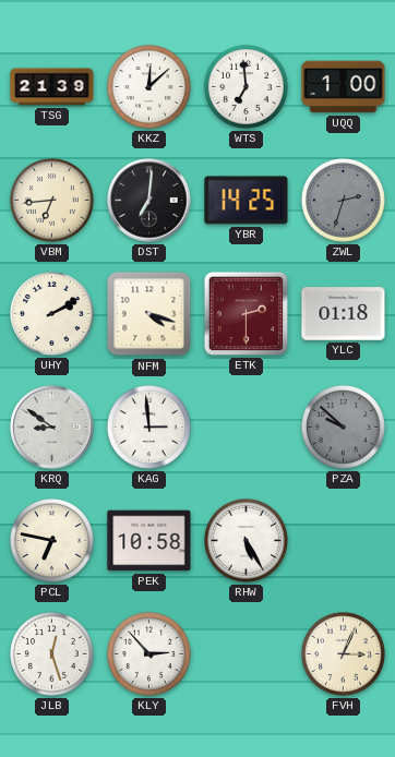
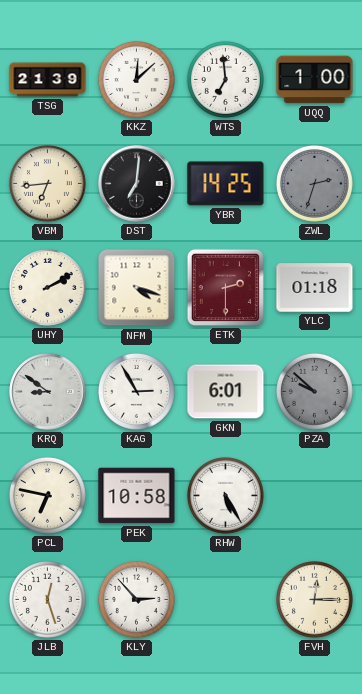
KAG: 2:59 -> 2:55 (136, 391)
GKN: none -> 6:01 (226, 392)
FVH: 3:04 -> 12:15 (314, 599)
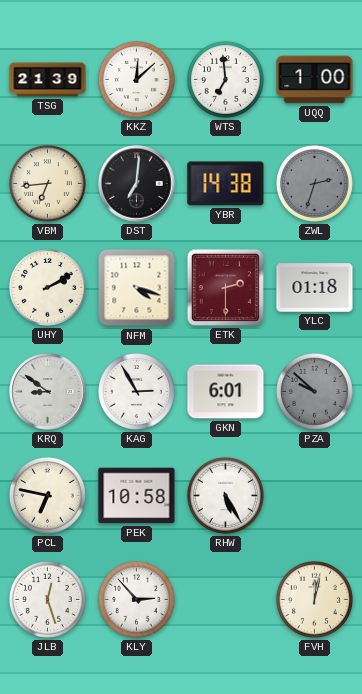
YBR: 14:25 -> 14:38 (226, 184)
FVH: 12:15 -> 12:02 (314, 599)
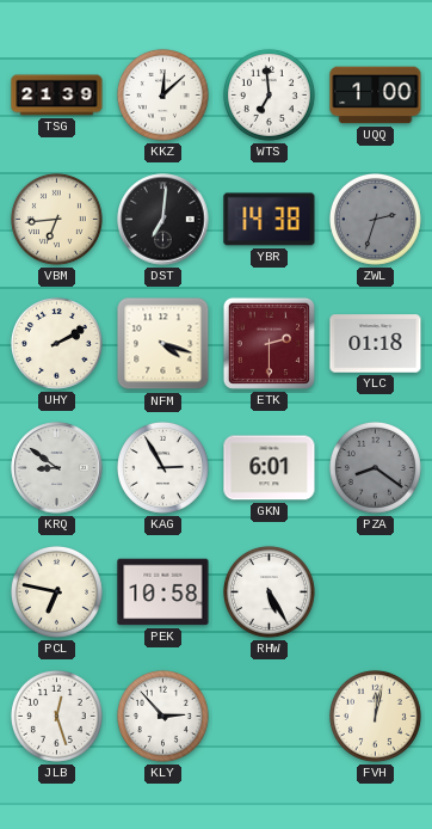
PZA: 9:52 -> 8:21 (375, 467)
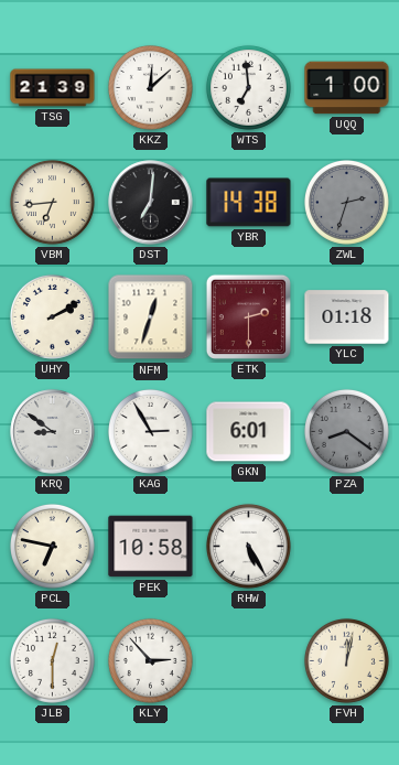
NFM: 4:18 -> 12:33 (151, 317)
JLB: 12:27 -> 12:30 (52, 660)
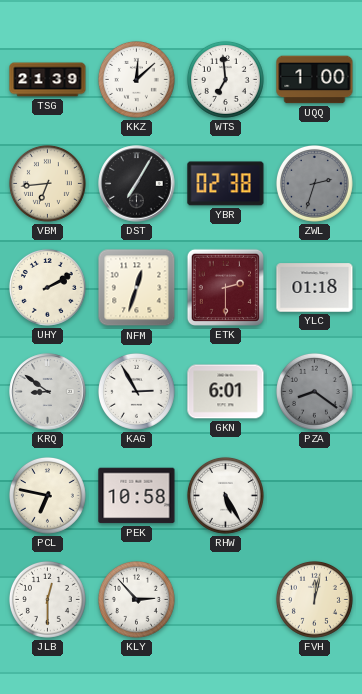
DST: 7:01 -> 7:05 (137, 184)
YBR: 14:38 -> 02:38 (226, 184)
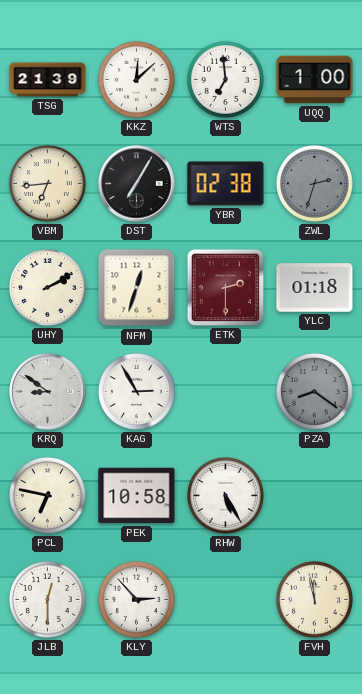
GKN: 6:01 -> none (226, 392)
FVH: 12:02 -> 11:58 (314, 599)
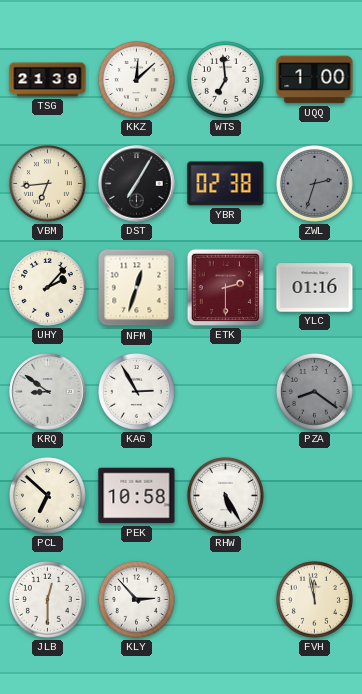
UHY: 2:10 -> 2:07 (47, 287)
YLC: 01:18 -> 01:16 (315, 288)
PCL: 6:47 -> 6:52 (47, 495)
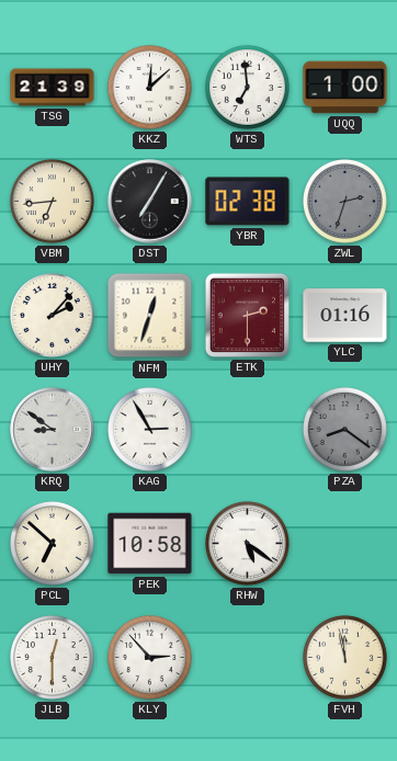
RHW: 5:25 -> 5:21 (247, 543)
